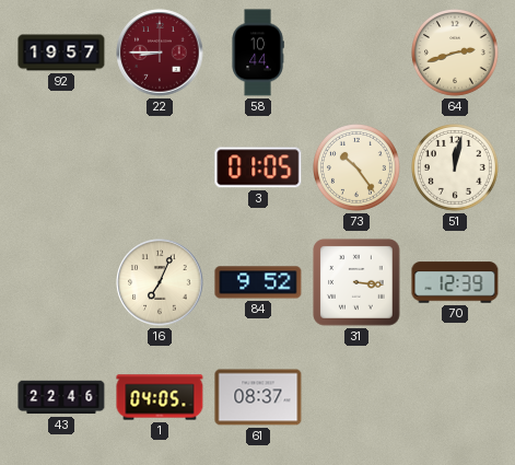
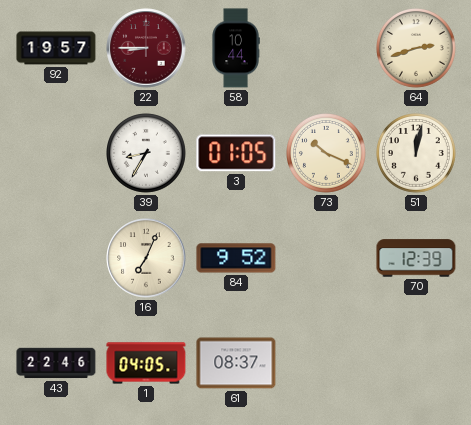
39: none -> 8:35 (147, 154)
73: 10:24 -> 10:19 (327, 154)
31: 3:16 -> none (356, 282)
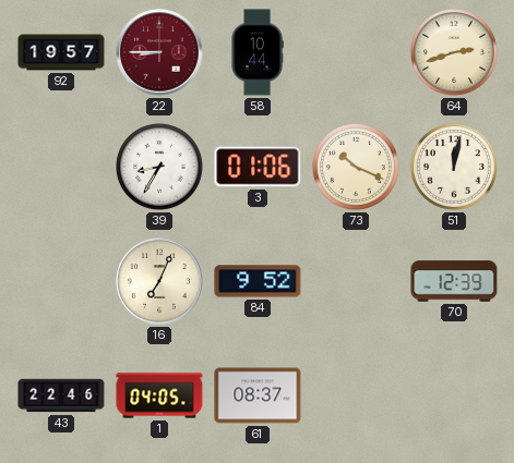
3: 01:05 -> 01:06 (258, 167)
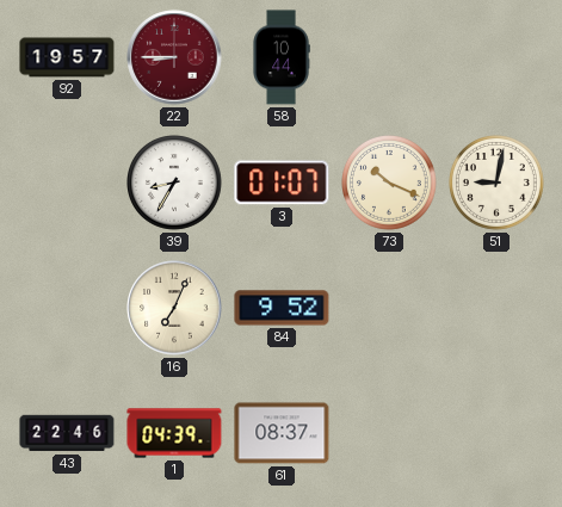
64: 2:42 -> none (455, 53)
3: 01:06 -> 01:07 (282, 183)
51: 12:02 -> 9:02 (498, 184)
70: 12:39 -> none (454, 281)
1: 04:05 -> 04:39 (174, 433)
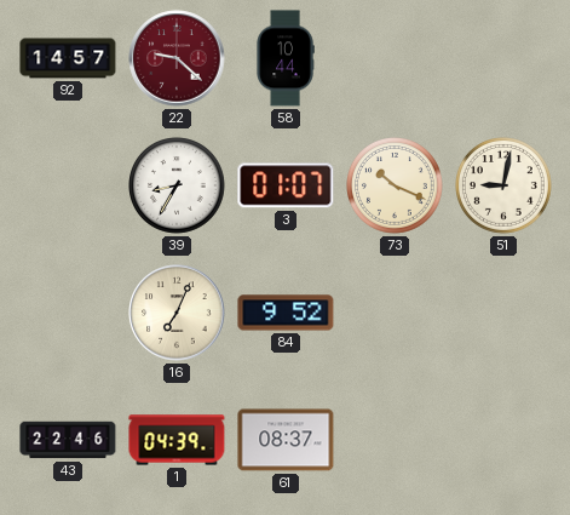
92: 19:57 -> 14:57 (68, 58)
22: 8:45 -> 9:22 (177, 58)
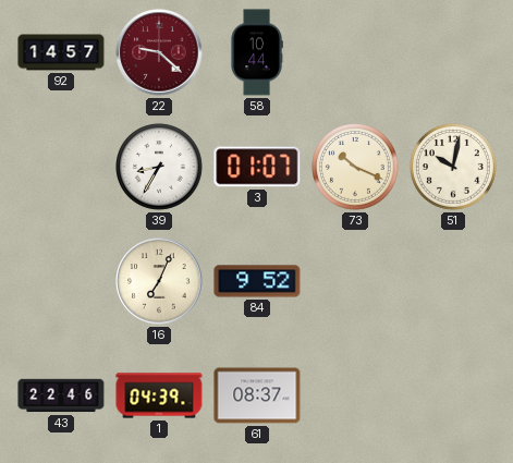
51: 9:02 -> 10:02 (454, 168)
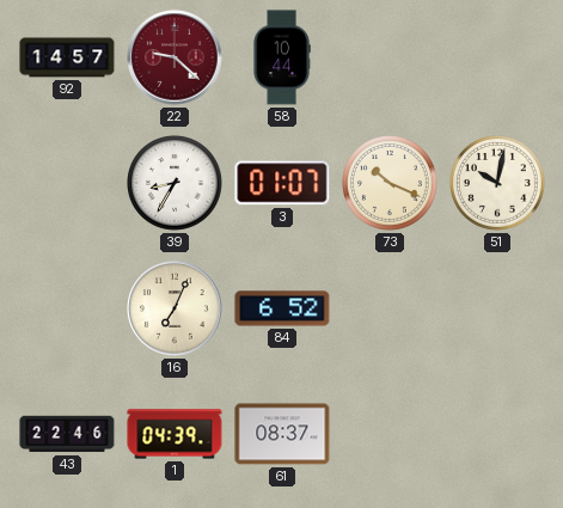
84: 9:52 -> 6:52 (282, 308)
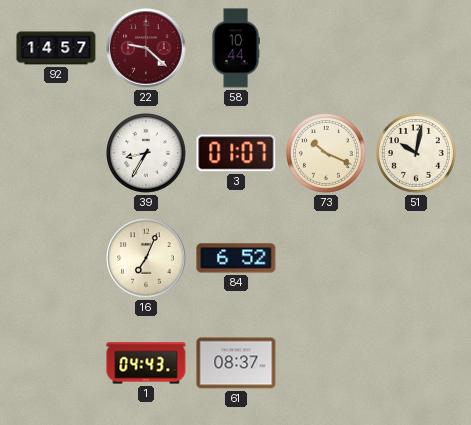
43: 22:46 -> none (67, 434)
1: 04:39 -> 04:43 (146, 363)
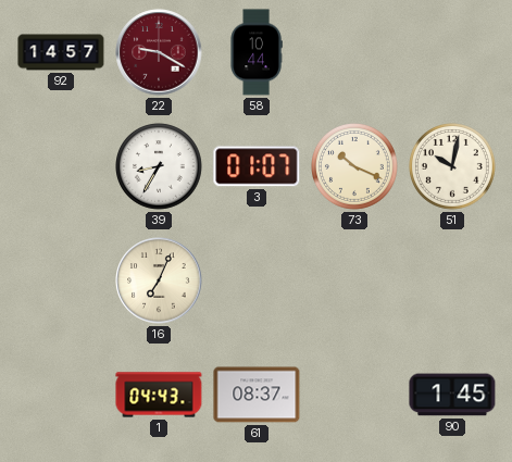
22: 9:22 -> 9:20 (159, 52)
84: 6:52 -> none (236, 258)
90: none -> 1:45 (452, 395)
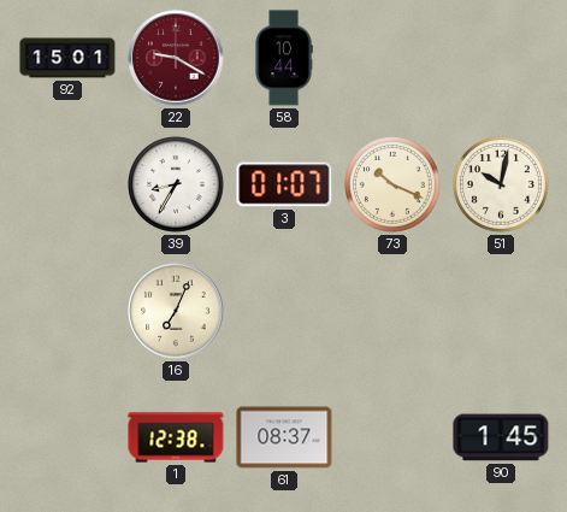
92: 14:57 -> 15:01 (67, 58)
1: 04:43 -> 12:38 (176, 437)
